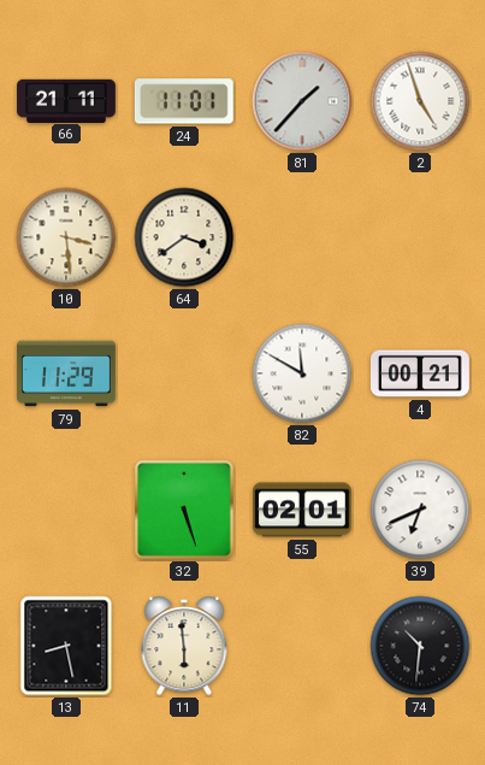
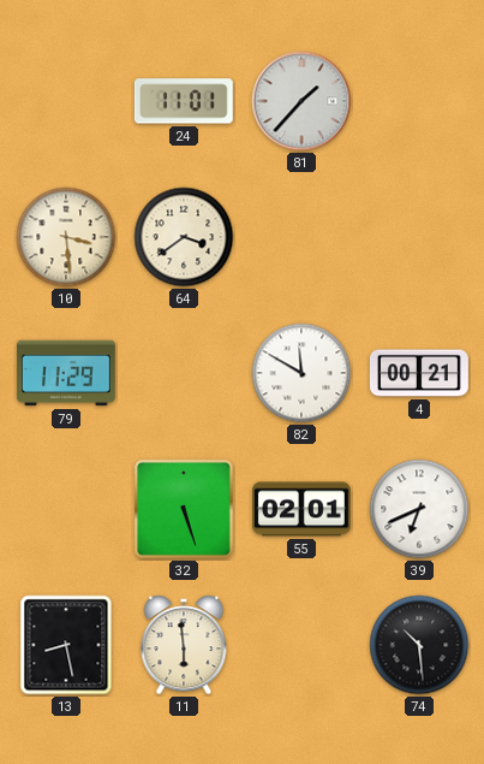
66: 21:11 -> none (67, 100)
2: 4:57 -> none (420, 101)
74: 10:31 -> 10:29 (419, 645)
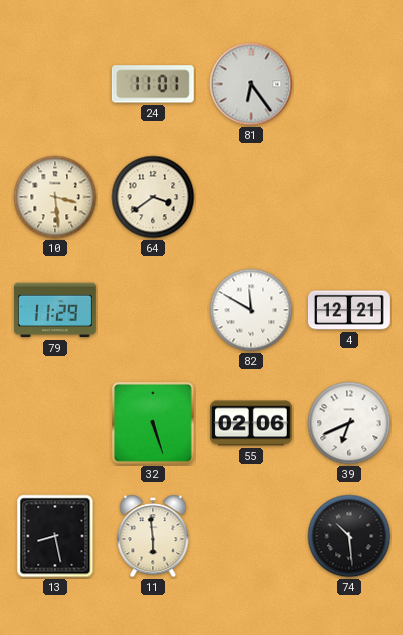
81: 1:37 -> 6:24 (251, 84)
4: 00:21 -> 12:21 (350, 310)
55: 02:01 -> 02:06 (252, 423)
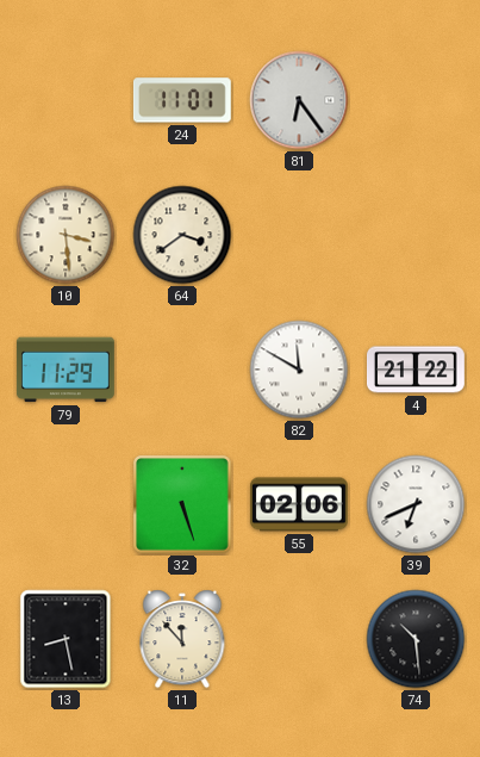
4: 12:21 -> 21:22 (417, 370)
11: 5:59 -> 11:53 (182, 639)
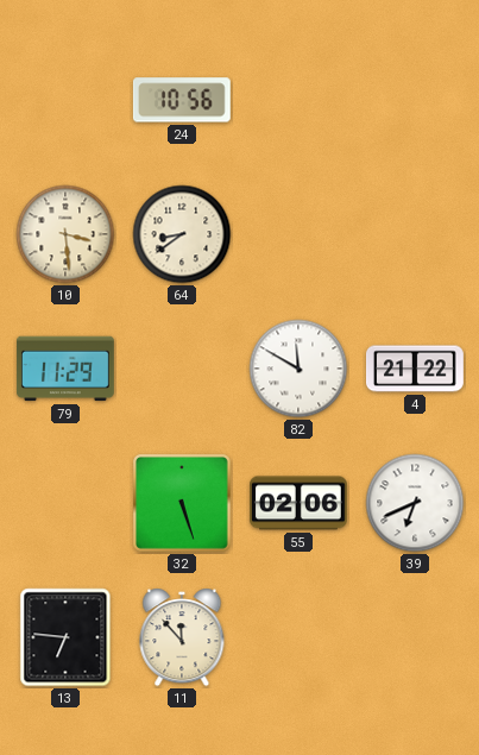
24: 11:01 -> 10:56 (182, 100)
81: 6:24 -> none (299, 100)
64: 3:39 -> 8:39 (182, 234)
13: 8:28 -> 6:46 (65, 637)
74: 10:29 -> none (416, 639)
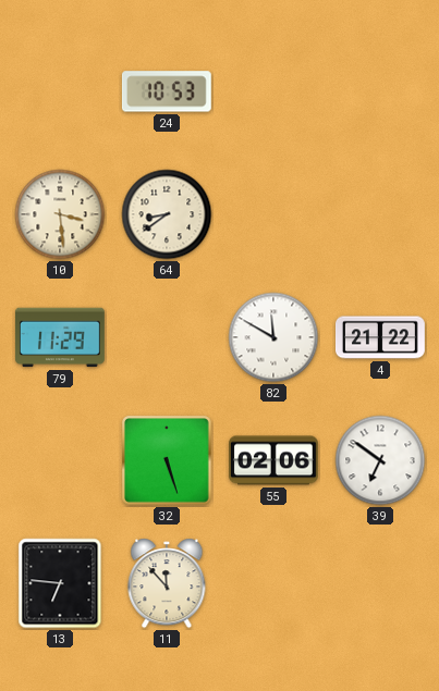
24: 10:56 -> 10:53 (167, 91)
39: 6:41 -> 6:51 (380, 460)
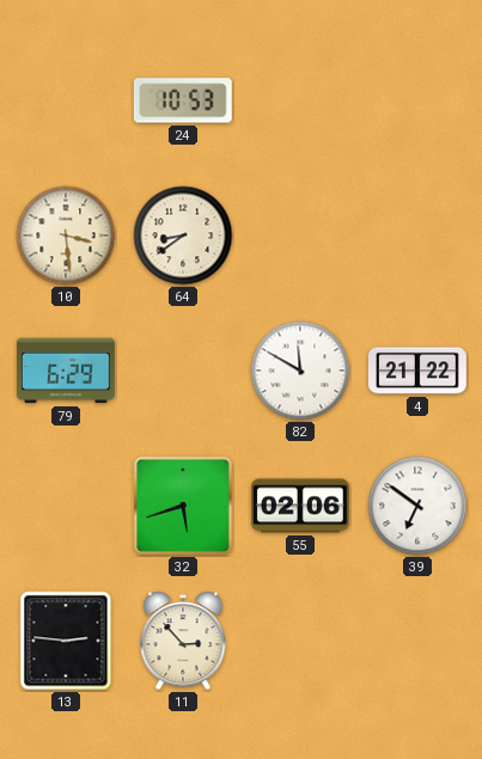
79: 11:29 -> 6:29 (66, 371)
32: 5:27 -> 5:42 (184, 507)
13: 6:46 -> 2:46 (66, 641)
11: 11:53 -> 2:53 (183, 641)
